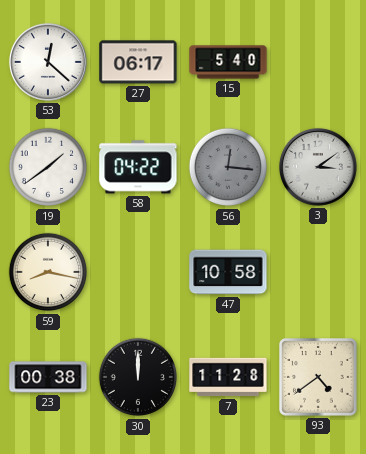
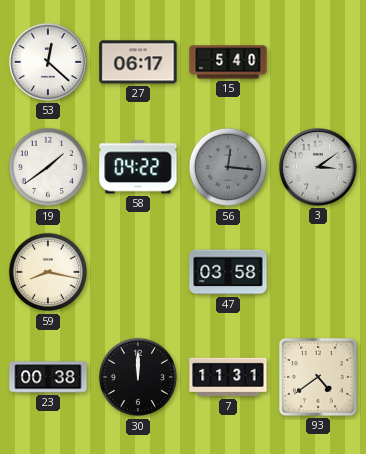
47: 10:58 -> 03:58 (228, 272)
7: 11:28 -> 11:31 (228, 377)
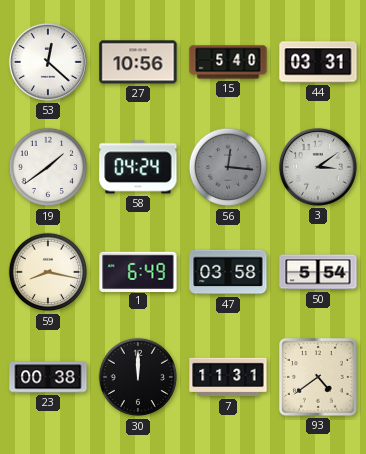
27: 06:17 -> 10:56 (138, 62)
44: none -> 03:31 (318, 62)
58: 04:22 -> 04:24 (138, 167)
1: none -> 6:49 (138, 271)
50: none -> 5:54 (318, 272)
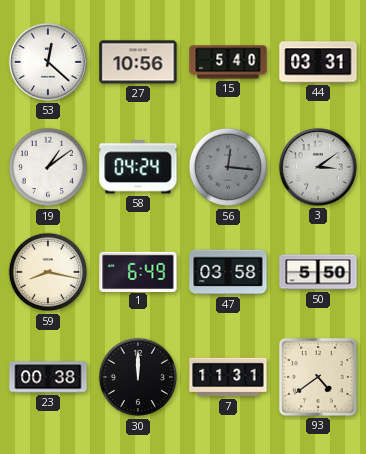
19: 1:39 -> 1:09 (48, 167)
50: 5:54 -> 5:50 (318, 272)
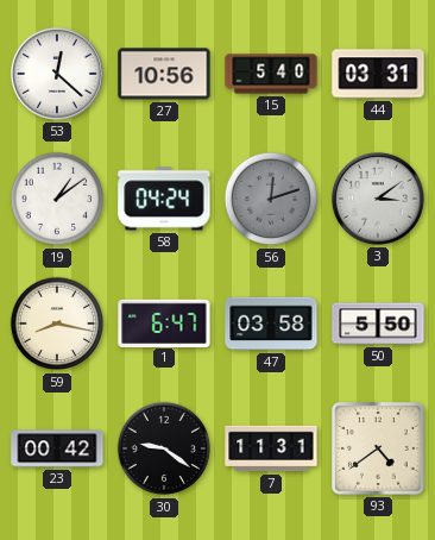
56: 12:16 -> 12:12 (271, 199)
1: 6:49 -> 6:47 (164, 322)
23: 00:38 -> 00:42 (57, 448)
30: 12:00 -> 9:21 (164, 448)
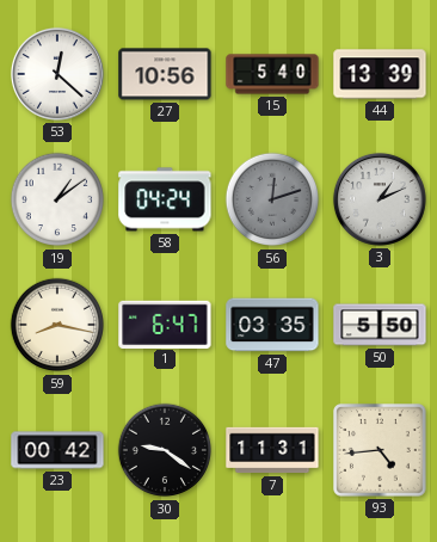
44: 03:31 -> 13:39 (380, 74)
3: 3:09 -> 1:11 (380, 199)
47: 03:58 -> 03:35 (272, 325)
93: 4:39 -> 4:44 (381, 451)
